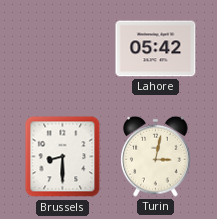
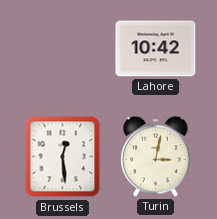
Lahore: 05:42 -> 10:42 (156, 49)
Brussels: 8:30 -> 12:29 (63, 157)
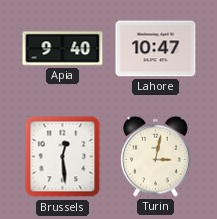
Apia: none -> 9:40 (63, 49)
Lahore: 10:42 -> 10:47 (156, 49)
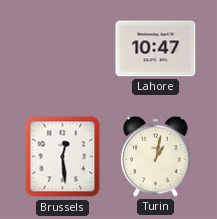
Apia: 9:40 -> none (63, 49)
Turin: 3:02 -> 1:02 (156, 156)
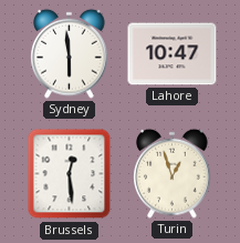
Sydney: none -> 5:59 (70, 53)
Turin: 1:02 -> 12:57 (173, 173)
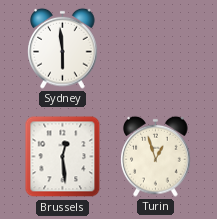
Lahore: 10:47 -> none (173, 54)
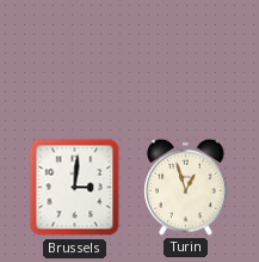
Sydney: 5:59 -> none (63, 48)
Brussels: 12:29 -> 3:01 (75, 188)
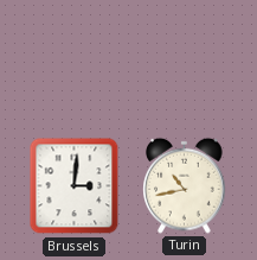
Turin: 12:57 -> 10:43 (185, 185)
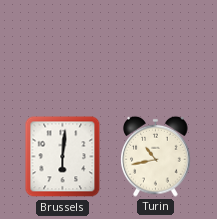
Brussels: 3:01 -> 6:01 (63, 157)
